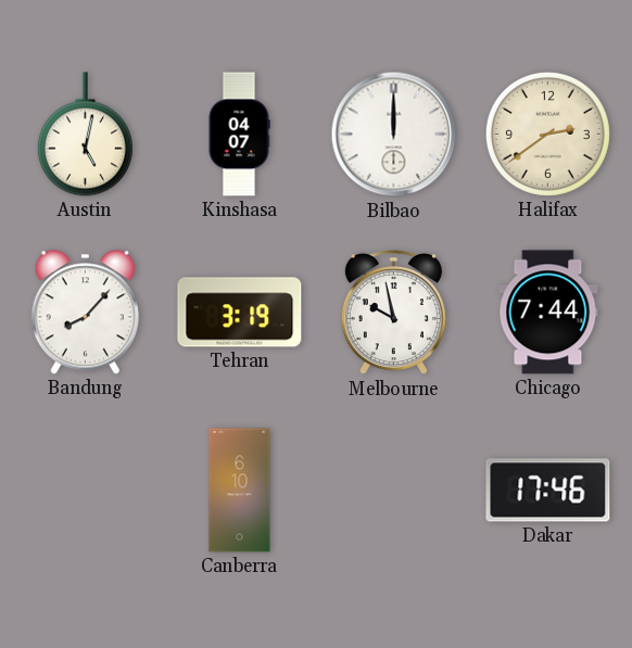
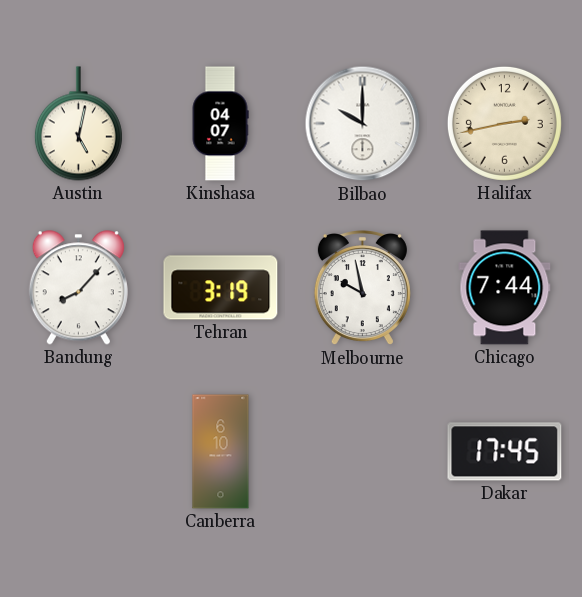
Bilbao: 12:00 -> 10:00 (363, 124)
Halifax: 2:39 -> 2:43 (504, 123)
Dakar: 17:46 -> 17:45 (505, 452)
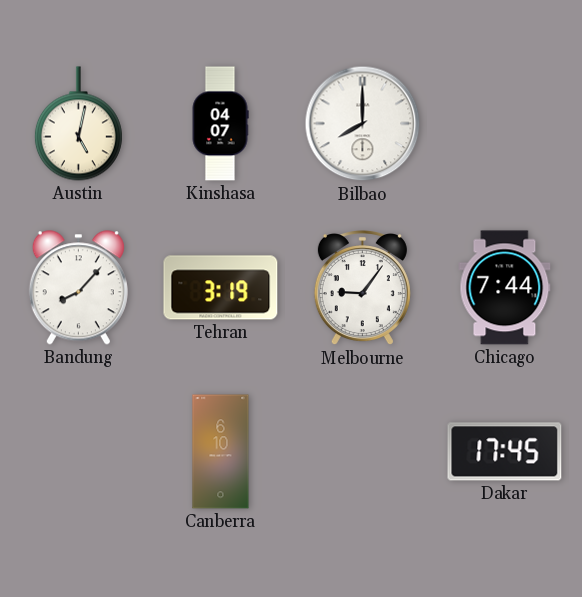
Bilbao: 10:00 -> 8:00 (363, 124)
Halifax: 2:43 -> none (504, 123)
Melbourne: 9:58 -> 9:06 (362, 289)
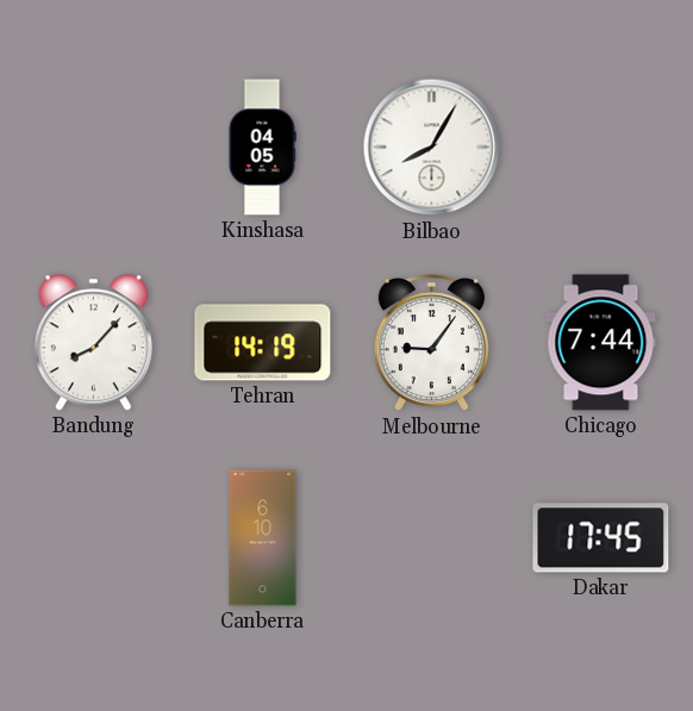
Austin: 5:02 -> none (78, 124)
Kinshasa: 04:07 -> 04:05 (262, 148)
Bilbao: 8:00 -> 8:05 (432, 148)
Tehran: 3:19 -> 14:19 (263, 343)
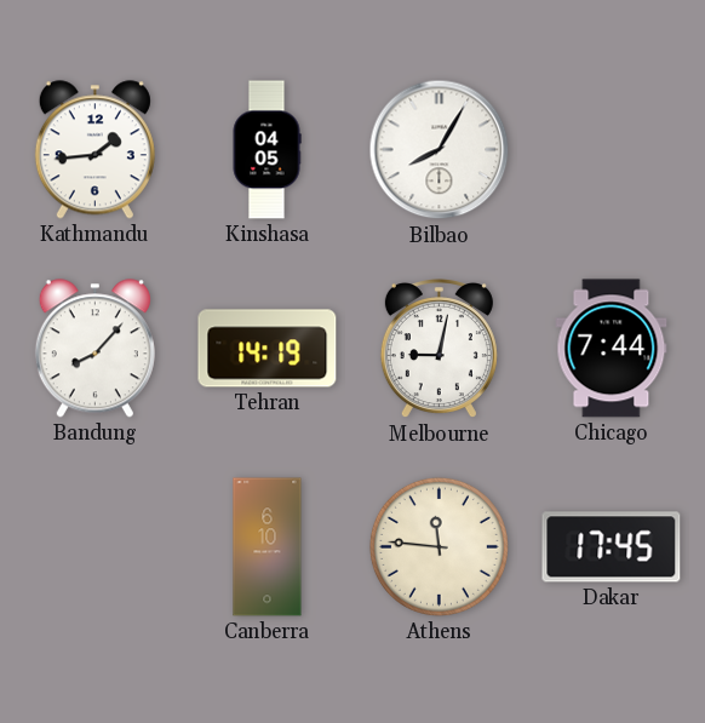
Kathmandu: none -> 1:44 (94, 150)
Melbourne: 9:06 -> 9:02 (439, 350)
Athens: none -> 11:46 (439, 546)
